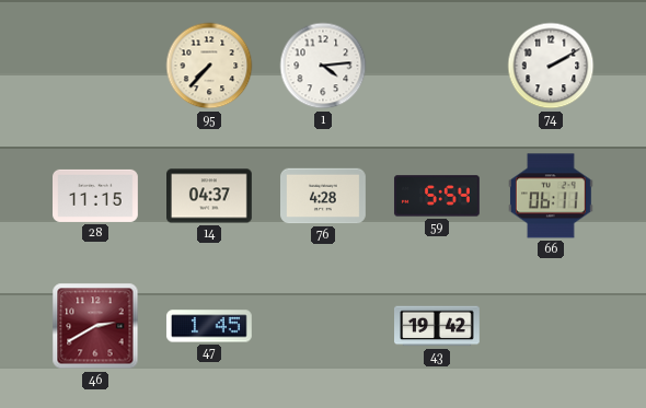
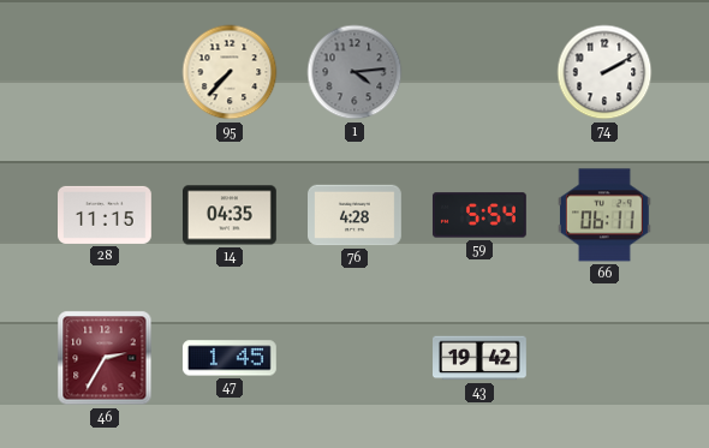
1 dial: white -> grey (354, 72)
14: 04:37 -> 04:35 (231, 215)
46: 2:40 -> 2:35 (105, 358)
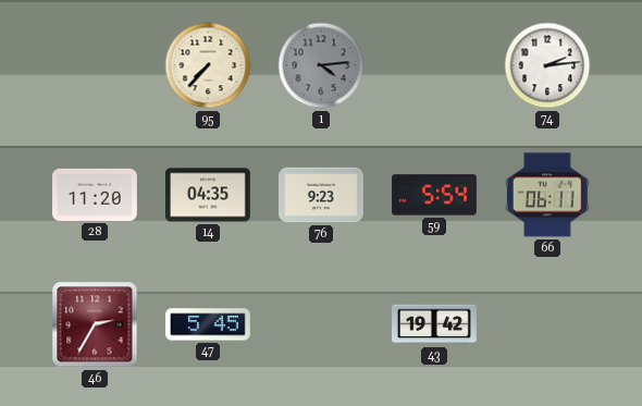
74: 2:10 -> 2:14 (547, 65)
28: 11:15 -> 11:20 (96, 195)
76: 4:28 -> 9:23 (322, 195)
47: 1:45 -> 5:45 (208, 324)
